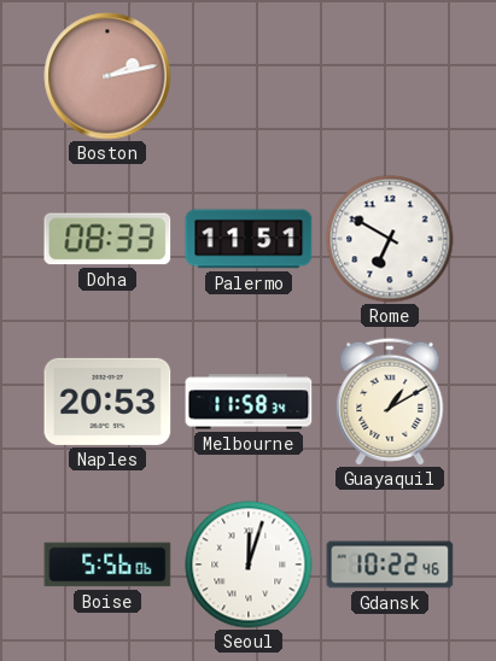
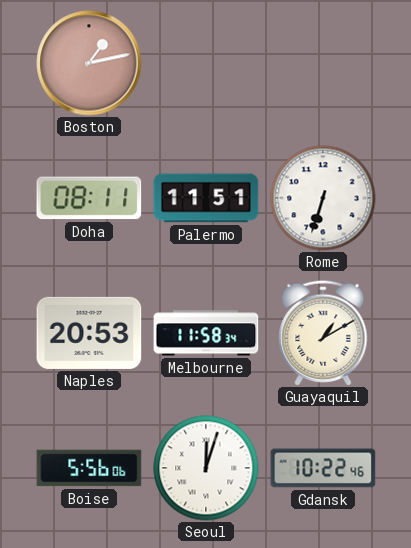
Boston: 2:13 -> 1:13 (89, 63)
Doha: 08:33 -> 08:11 (89, 198)
Rome: 6:50 -> 6:33 (323, 198)
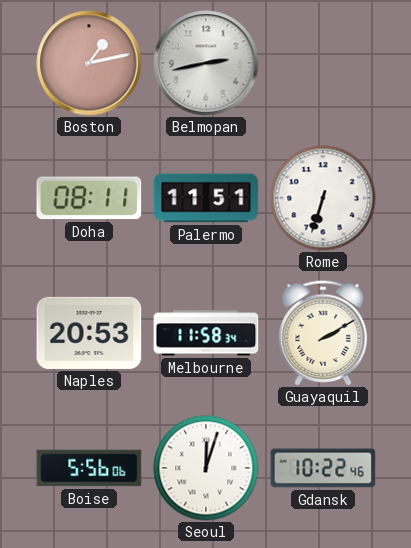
Belmopan: none -> 2:43 (206, 63)
Guayaquil: 1:10 -> 2:10 (323, 333)
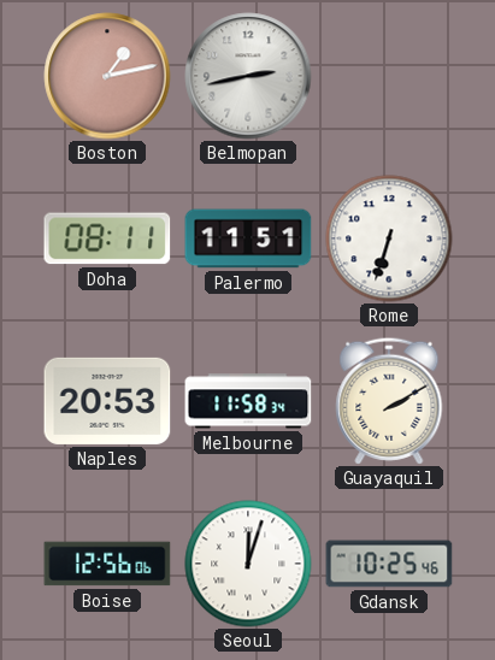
Boise: 5:56 -> 12:56 (107, 564)
Gdansk: 10:22 -> 10:25 (389, 564)
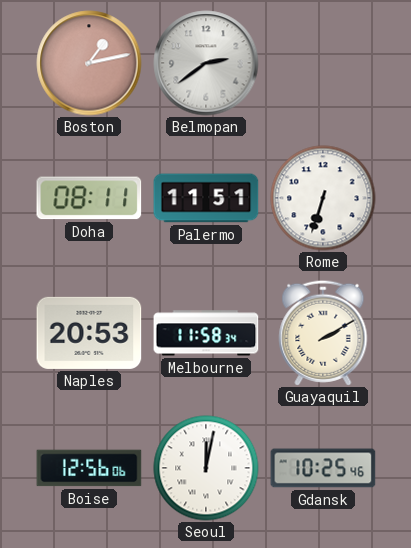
Belmopan: 2:43 -> 2:39 (206, 63)
Seoul: 12:03 -> 12:02 (206, 468)
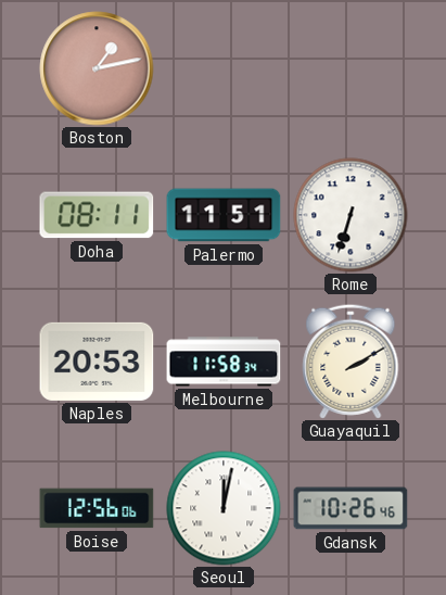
Belmopan: 2:39 -> none (206, 63)
Gdansk: 10:25 -> 10:26 (351, 508)
